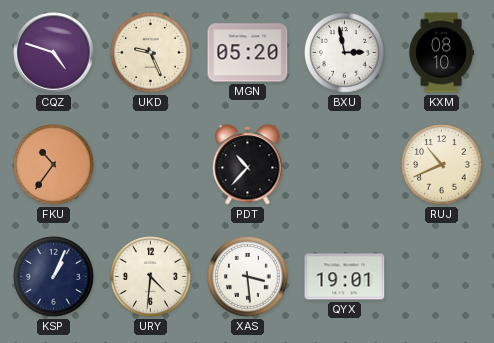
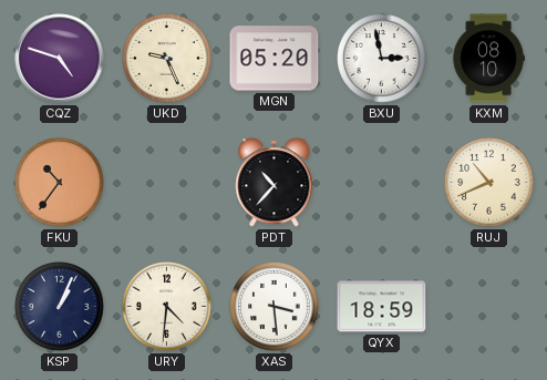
QYX: 19:01 -> 18:59 (382, 307)
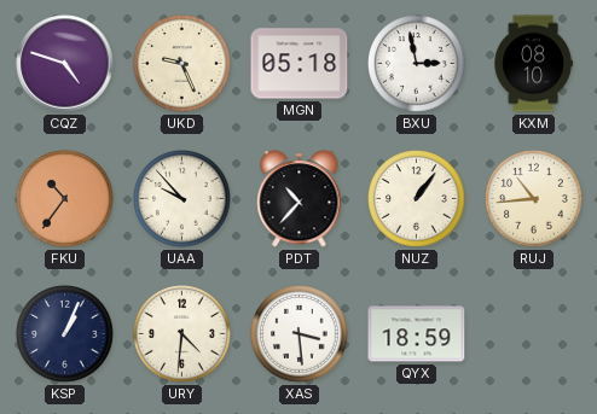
MGN: 05:20 -> 05:18 (300, 64)
UAA: none -> 9:53 (182, 199)
NUZ: none -> 1:06 (417, 199)
RUJ: 10:41 -> 10:44 (534, 199)
